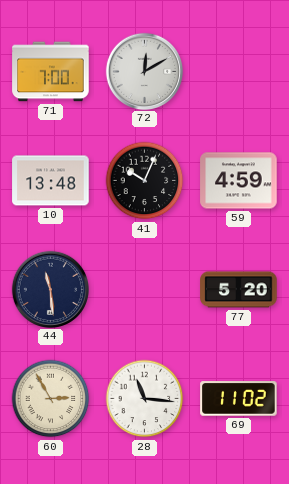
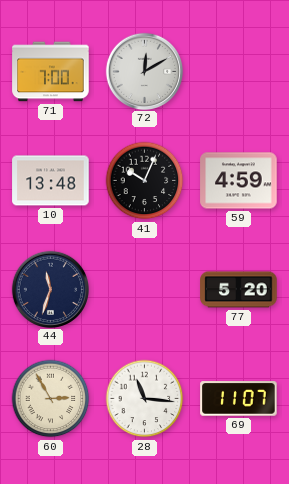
44: 11:29 -> 11:33 (50, 289)
69: 11:02 -> 11:07 (239, 399)
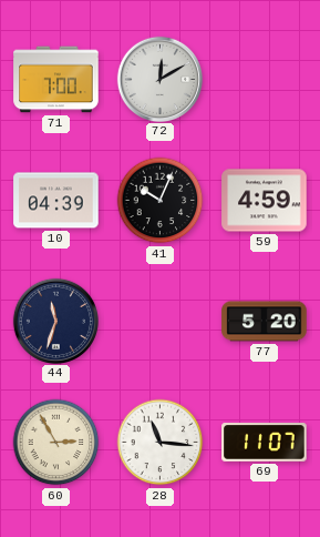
10: 13:48 -> 04:39 (56, 201)
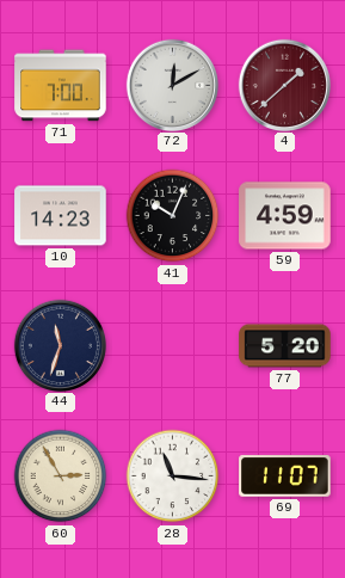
4: none -> 1:38 (284, 85)
10: 04:39 -> 14:23 (61, 216)
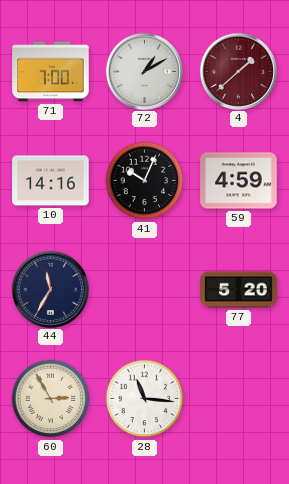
72: 12:10 -> 1:10 (144, 71)
10: 14:23 -> 14:16 (51, 181)
44: 11:33 -> 11:35 (50, 289)
69: 11:07 -> none (285, 476)
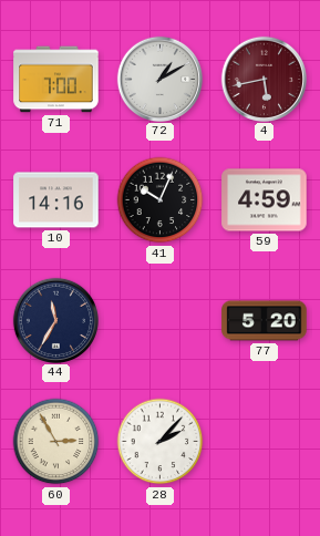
4: 1:38 -> 5:43 (264, 79)
28: 11:16 -> 2:07 (161, 442)
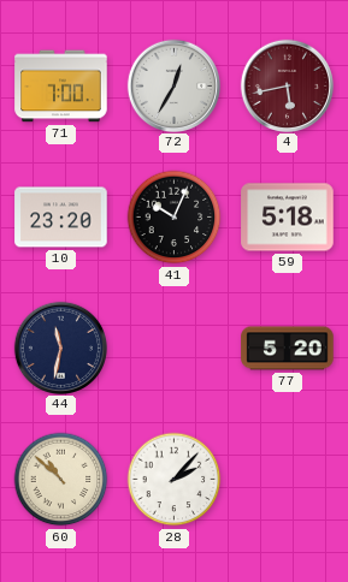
72: 1:10 -> 12:35 (173, 85)
10: 14:16 -> 23:20 (61, 218)
59: 4:59 -> 5:18 (288, 218)
44: 11:35 -> 11:32 (60, 348)
60: 2:55 -> 10:52 (61, 480)
